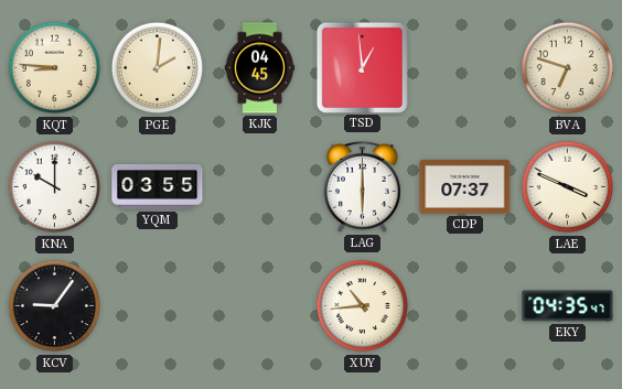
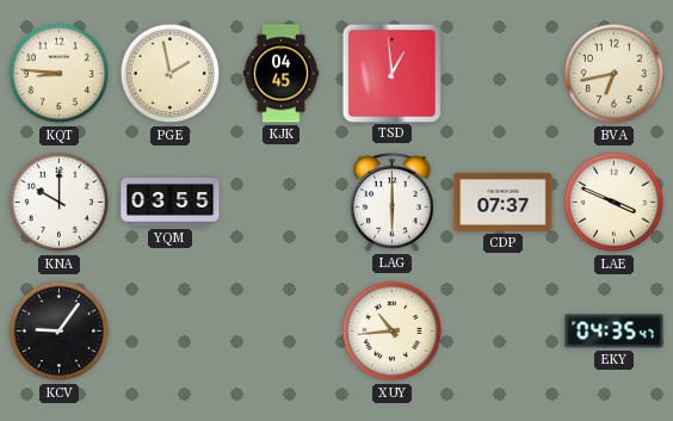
PGE: 2:01 -> 1:58 (171, 74)
BVA: 6:48 -> 6:43 (615, 74)
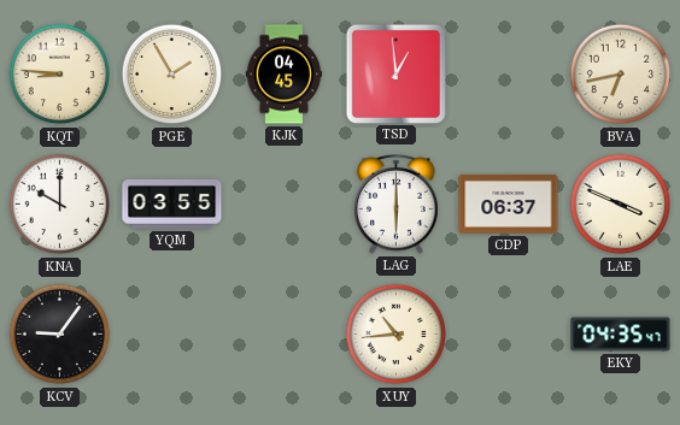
PGE: 1:58 -> 1:55 (172, 75)
CDP: 07:37 -> 06:37 (509, 203)
